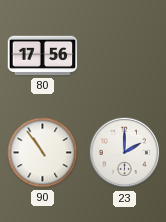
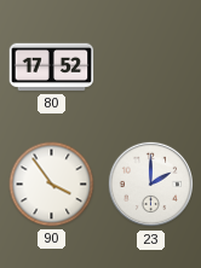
80: 17:56 -> 17:52 (52, 68)
90: 10:54 -> 3:54 (52, 185)
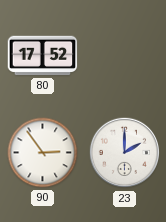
90: 3:54 -> 2:54 (43, 153)
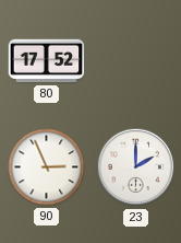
90: 2:54 -> 2:56 (47, 167)
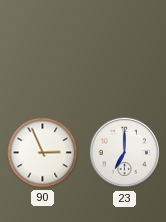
80: 17:52 -> none (47, 61)
23: 2:00 -> 7:00 (125, 153)
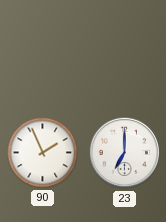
90: 2:56 -> 1:56 (43, 153)
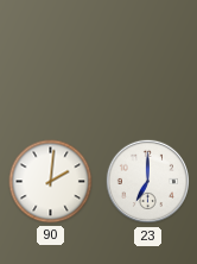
90: 1:56 -> 2:01 (51, 182)
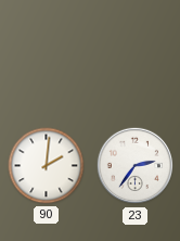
23: 7:00 -> 2:36 (136, 166)
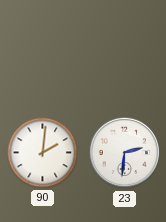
23: 2:36 -> 2:31 (125, 153)
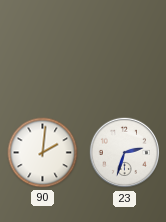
23: 2:31 -> 2:33 (125, 153)
